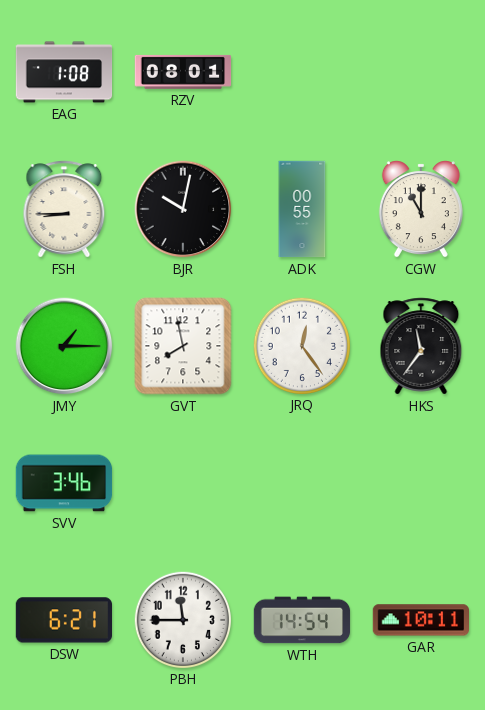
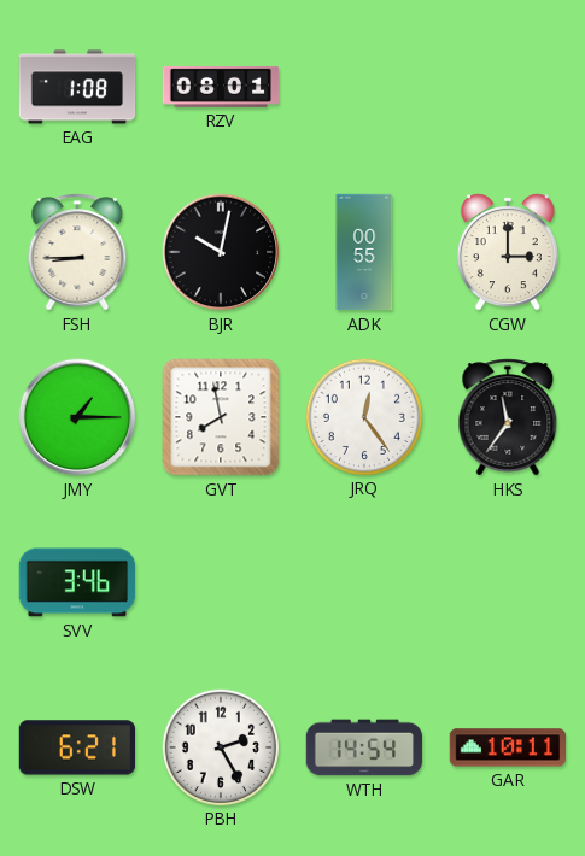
CGW: 11:00 -> 3:00 (508, 252)
PBH: 11:45 -> 2:25 (220, 746)
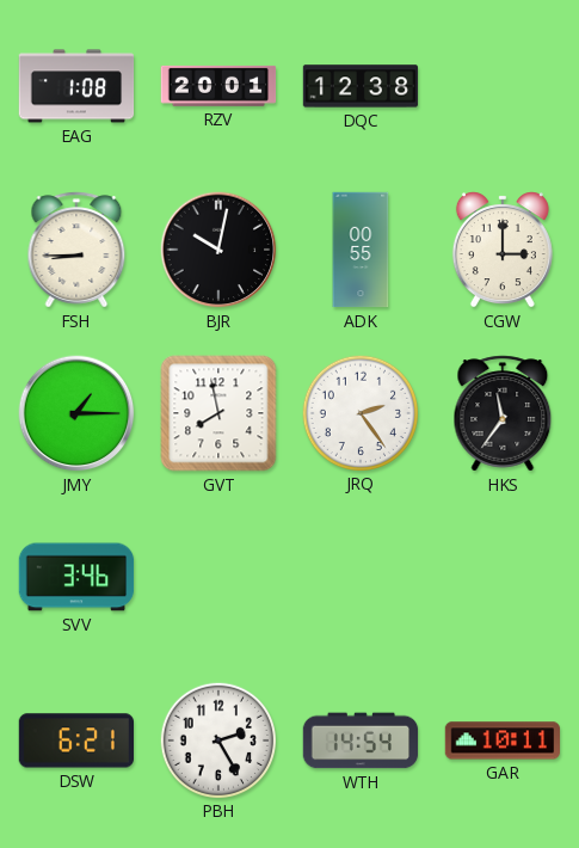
RZV: 08:01 -> 20:01 (218, 86)
DQC: none -> 12:38 (361, 86)
JRQ: 12:24 -> 2:24 (359, 412)
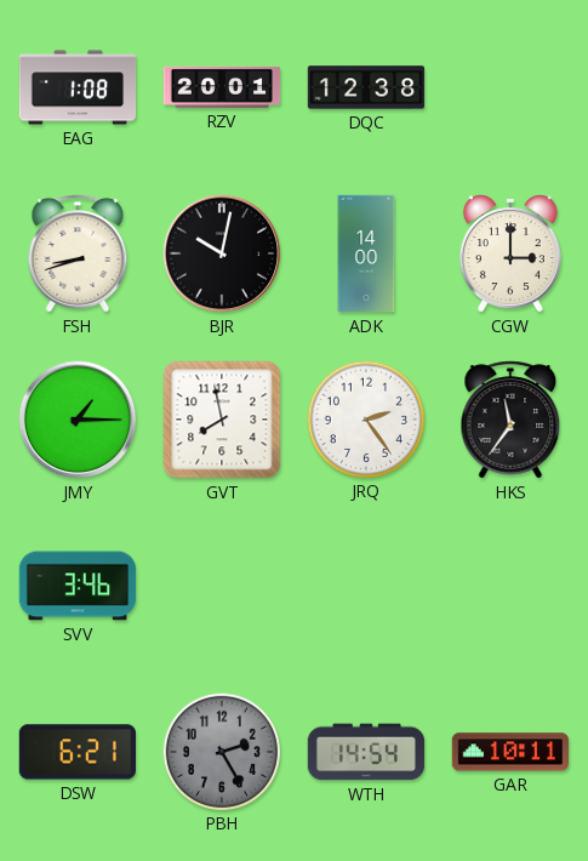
FSH: 8:45 -> 8:42 (78, 253)
ADK: 00:55 -> 14:00 (366, 253)
PBH dial: white -> grey (221, 751)
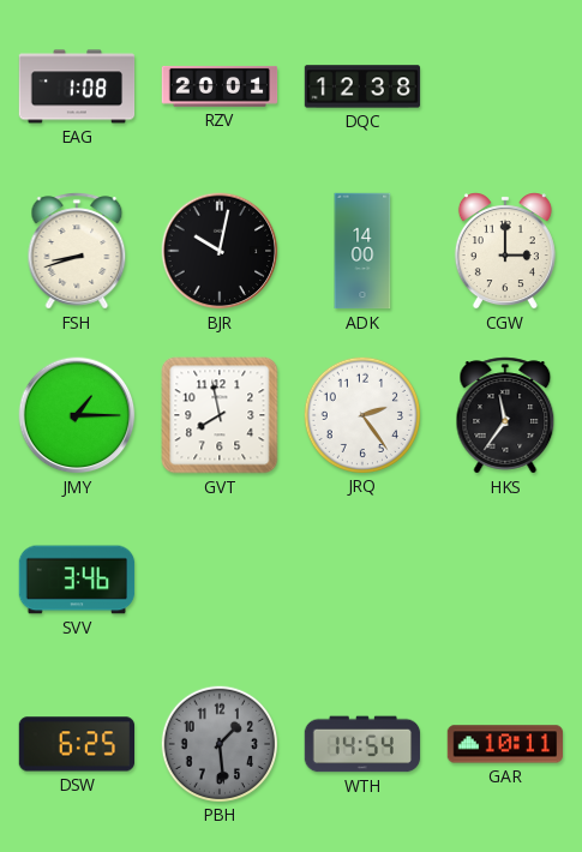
DSW: 6:21 -> 6:25 (76, 744)
PBH: 2:25 -> 1:29 (218, 743)
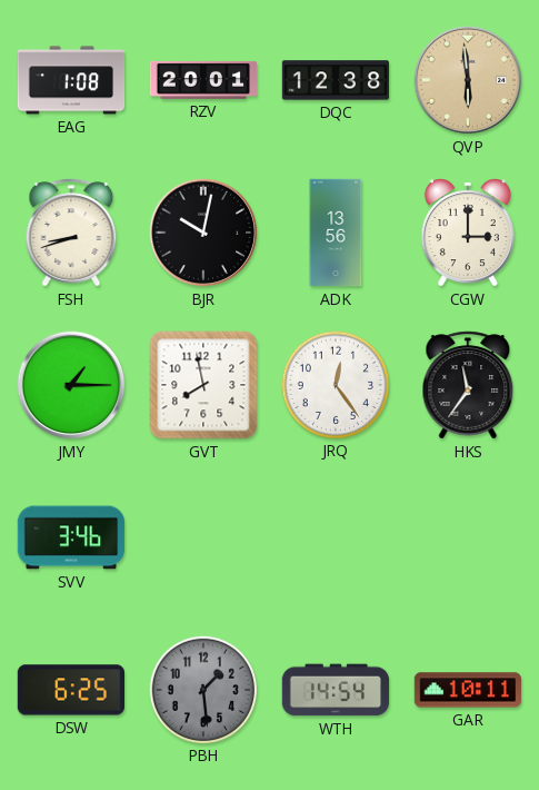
QVP: none -> 5:59 (468, 80)
ADK: 14:00 -> 13:56 (336, 233)
JRQ: 2:24 -> 12:24 (335, 384)
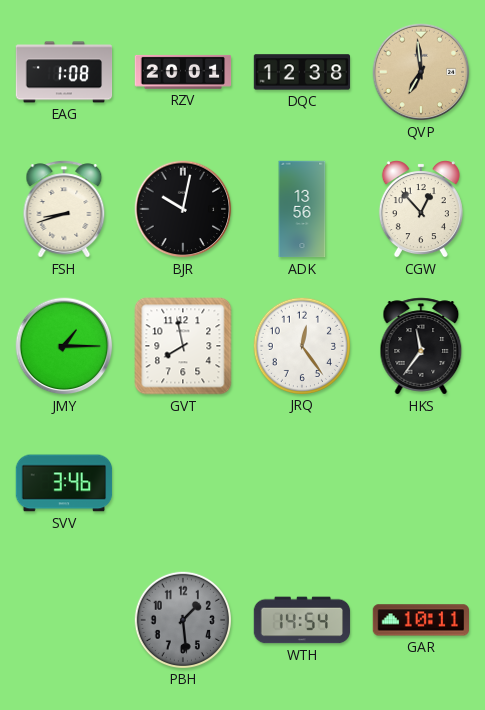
QVP: 5:59 -> 6:59 (421, 72)
CGW: 3:00 -> 12:53 (421, 209)
DSW: 6:25 -> none (70, 690)
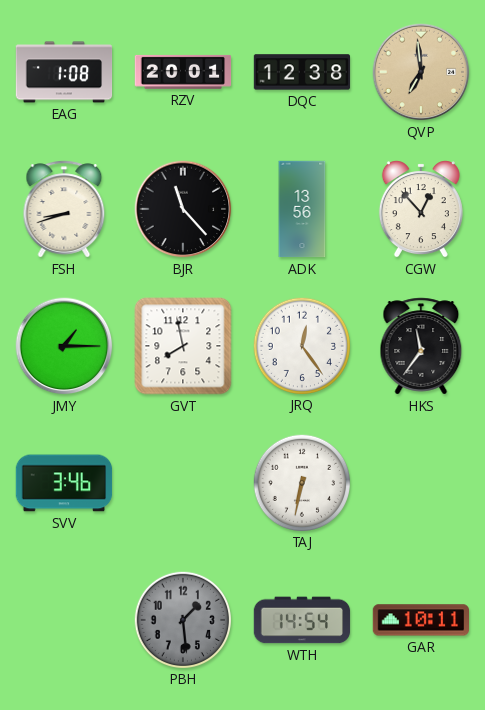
BJR: 10:02 -> 11:23 (183, 209)
TAJ: none -> 6:32 (301, 482)
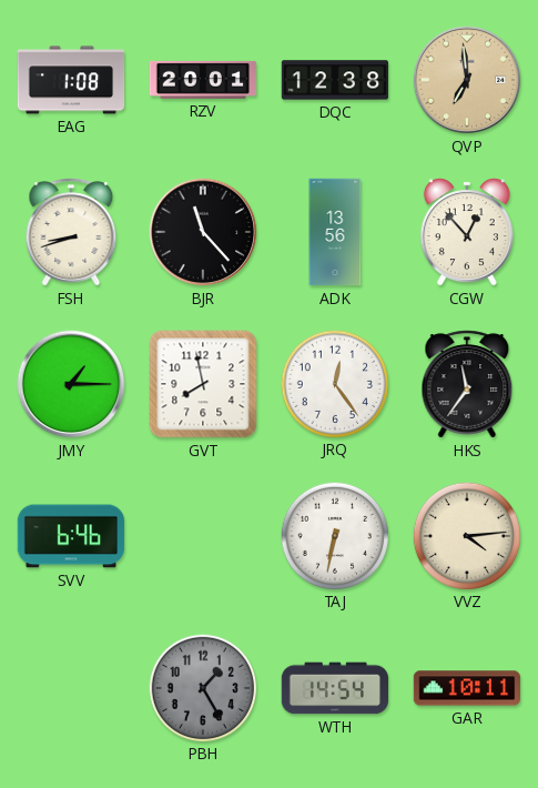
SVV: 3:46 -> 6:46 (71, 536)
VVZ: none -> 4:14 (466, 535)
PBH: 1:29 -> 1:25 (202, 687)
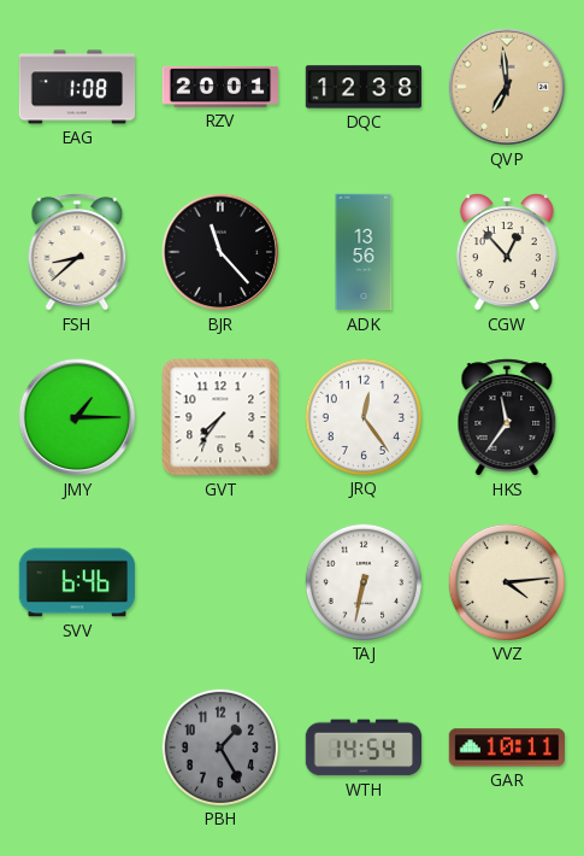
FSH: 8:42 -> 8:38 (77, 252)
GVT: 7:58 -> 7:36 (220, 417)
